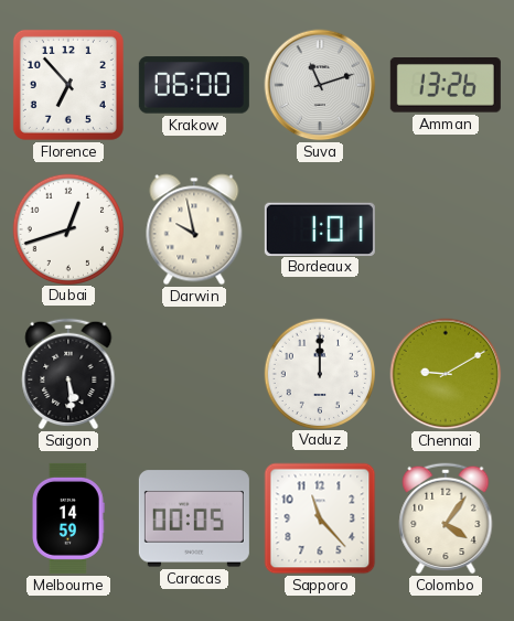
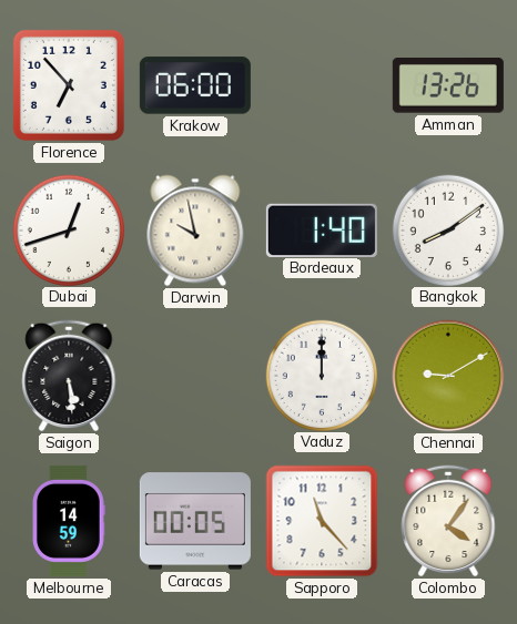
Suva: 11:12 -> none (320, 85)
Bordeaux: 1:01 -> 1:40 (322, 229)
Bangkok: none -> 8:09 (447, 229)
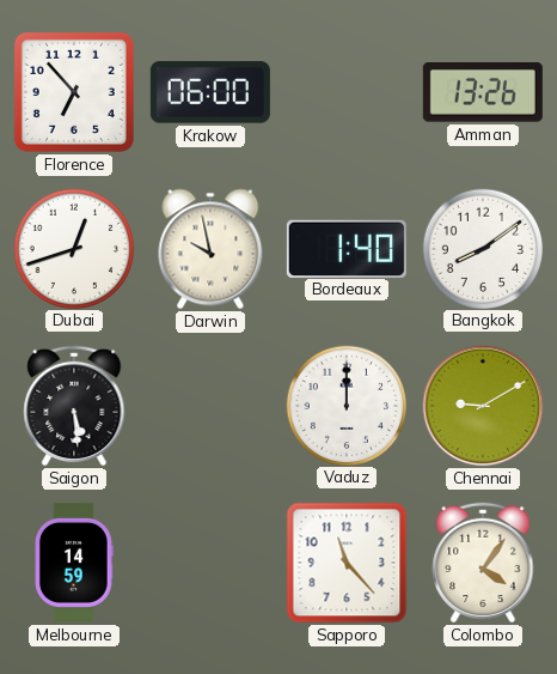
Caracas: 00:05 -> none (195, 521)
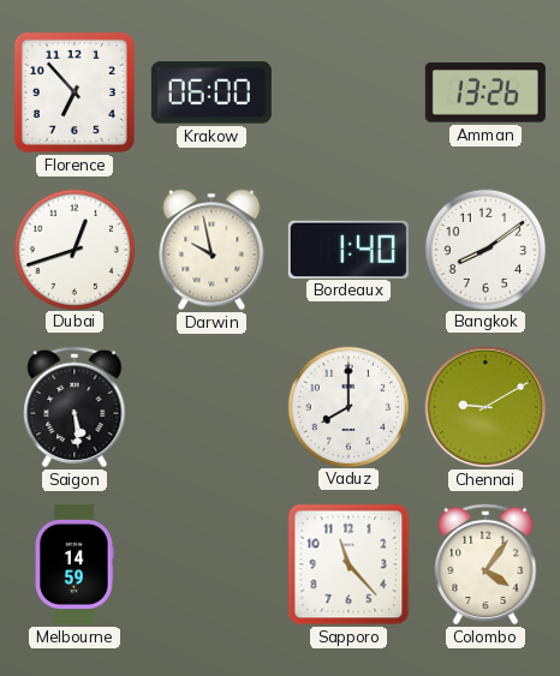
Vaduz: 12:00 -> 8:00 (347, 406)
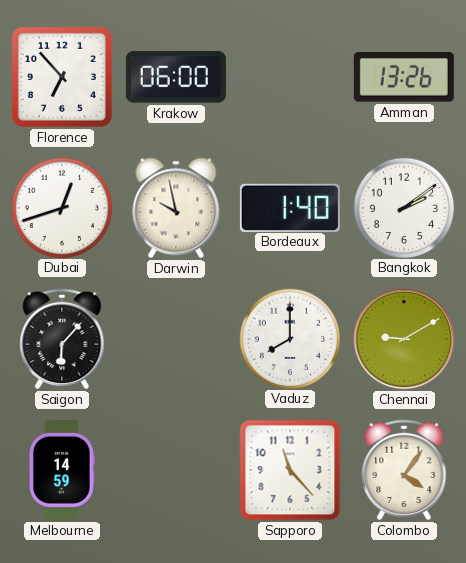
Bangkok: 8:09 -> 2:09 (403, 207)
Saigon: 5:29 -> 6:07 (62, 339)
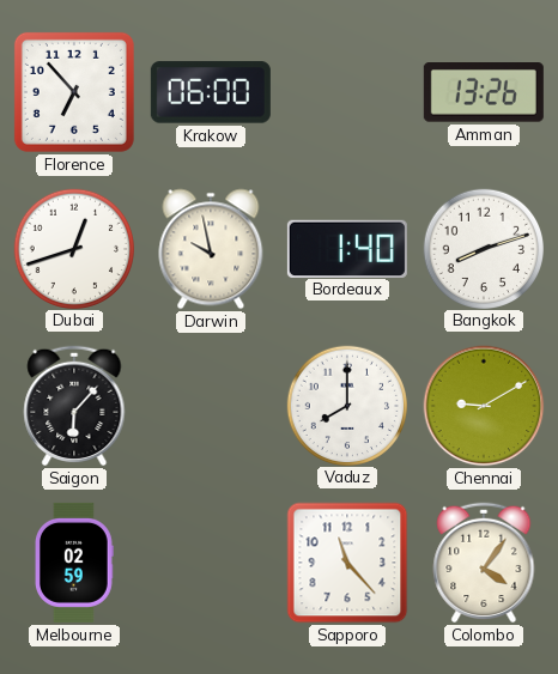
Bangkok: 2:09 -> 8:12 (483, 248)
Melbourne: 14:59 -> 02:59 (74, 563)
